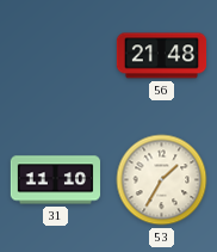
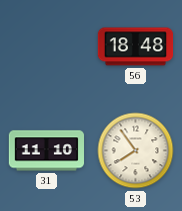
56: 21:48 -> 18:48 (136, 47)
53: 1:35 -> 7:54 (136, 151)
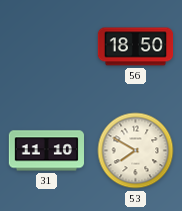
56: 18:48 -> 18:50 (136, 47)
53: 7:54 -> 7:50 (136, 151)
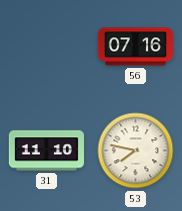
56: 18:50 -> 07:16 (136, 47)
53: 7:50 -> 7:47 (136, 151)
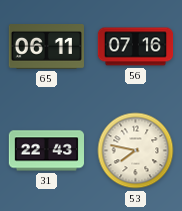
65: none -> 06:11 (46, 47)
31: 11:10 -> 22:43 (47, 151)
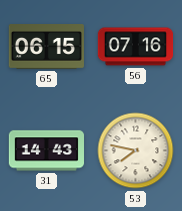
65: 06:11 -> 06:15 (46, 47)
31: 22:43 -> 14:43 (47, 151)
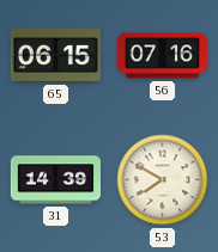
31: 14:43 -> 14:39 (56, 180)
53: 7:47 -> 7:50 (163, 180)
